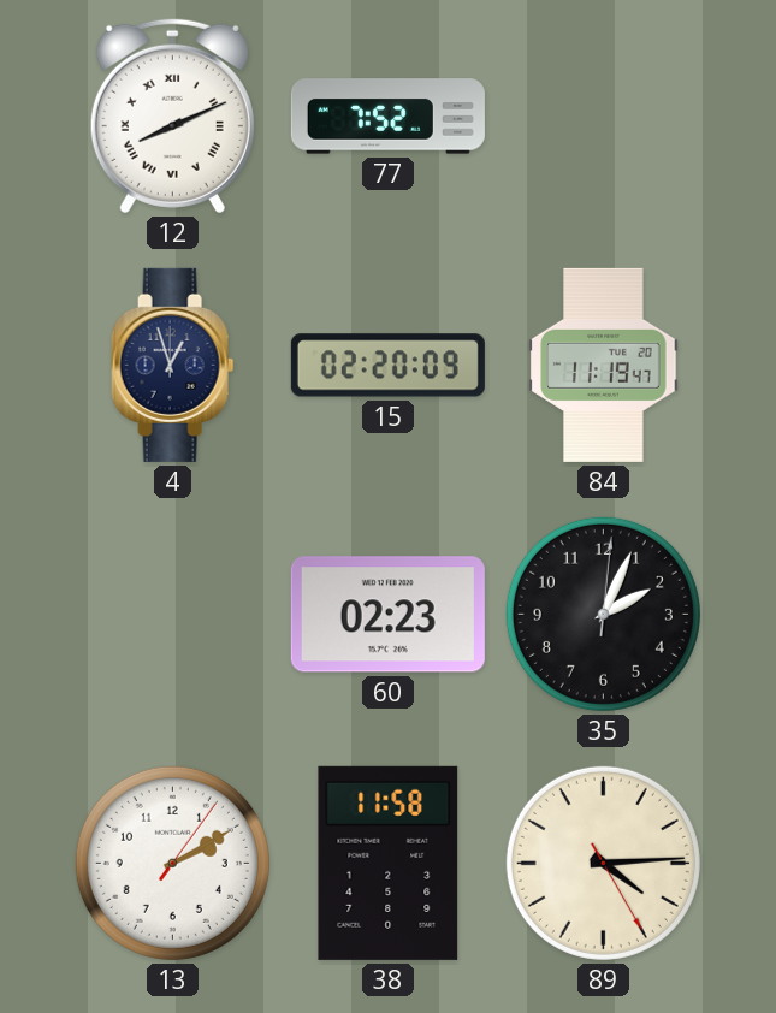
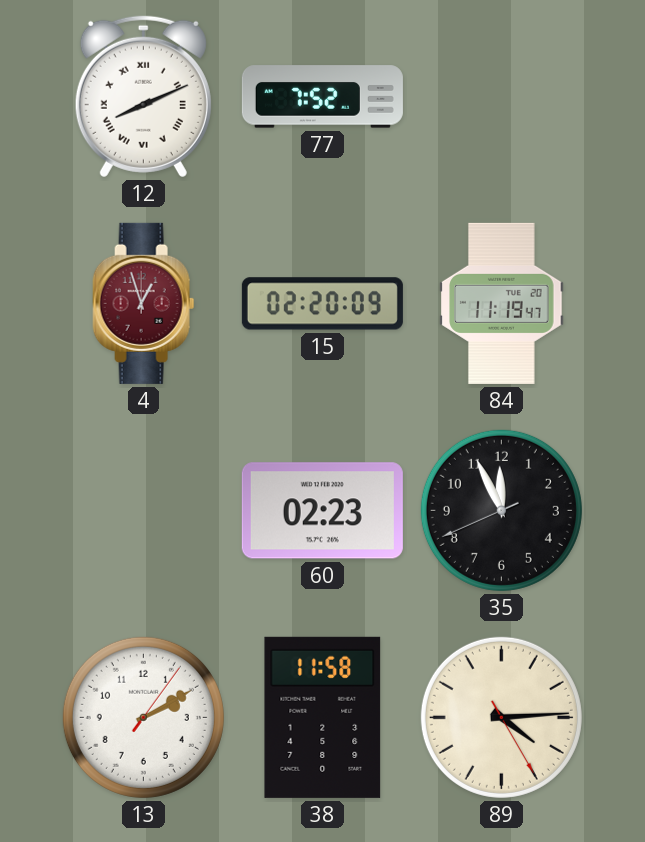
4 dial: navy -> burgundy (144, 303)
35: 2:04 -> 11:55 (501, 510)
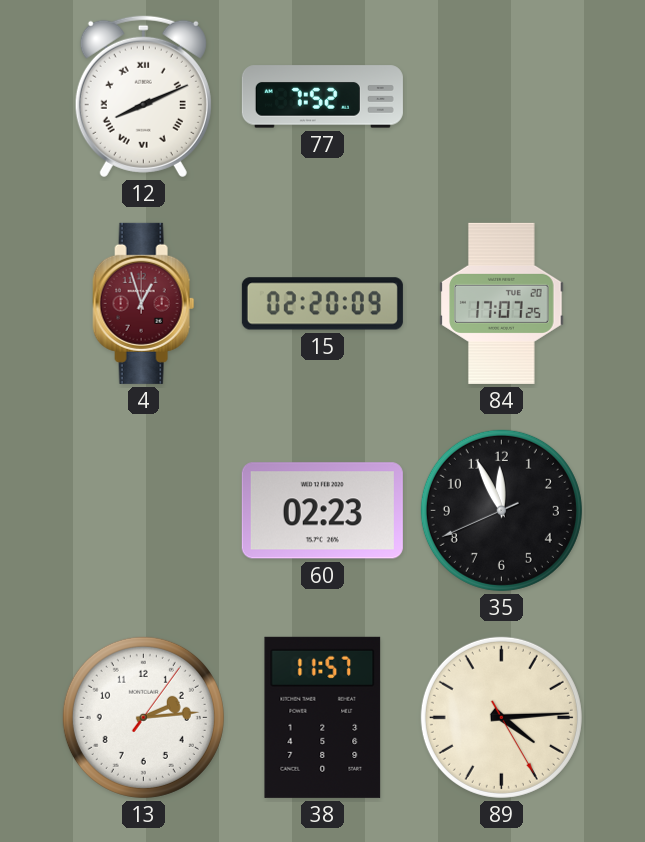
84: 11:19 -> 17:07 (502, 303)
13: 2:10 -> 2:14 (143, 717)
38: 11:58 -> 11:57 (323, 717)
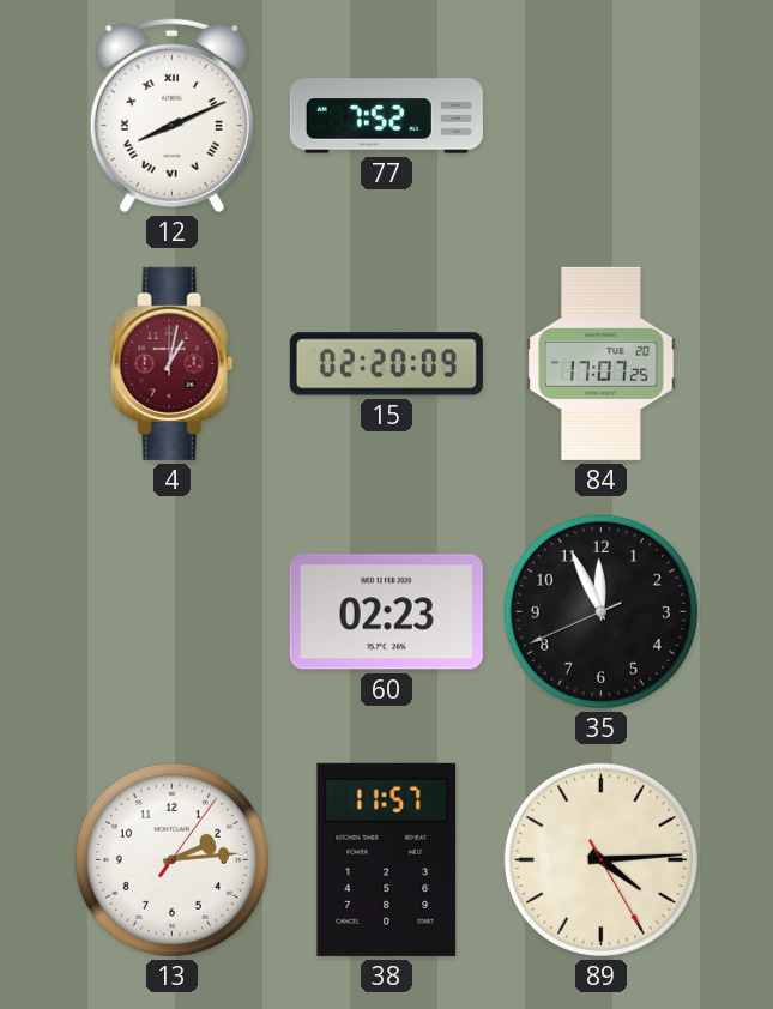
4: 12:57 -> 1:02 (173, 363)
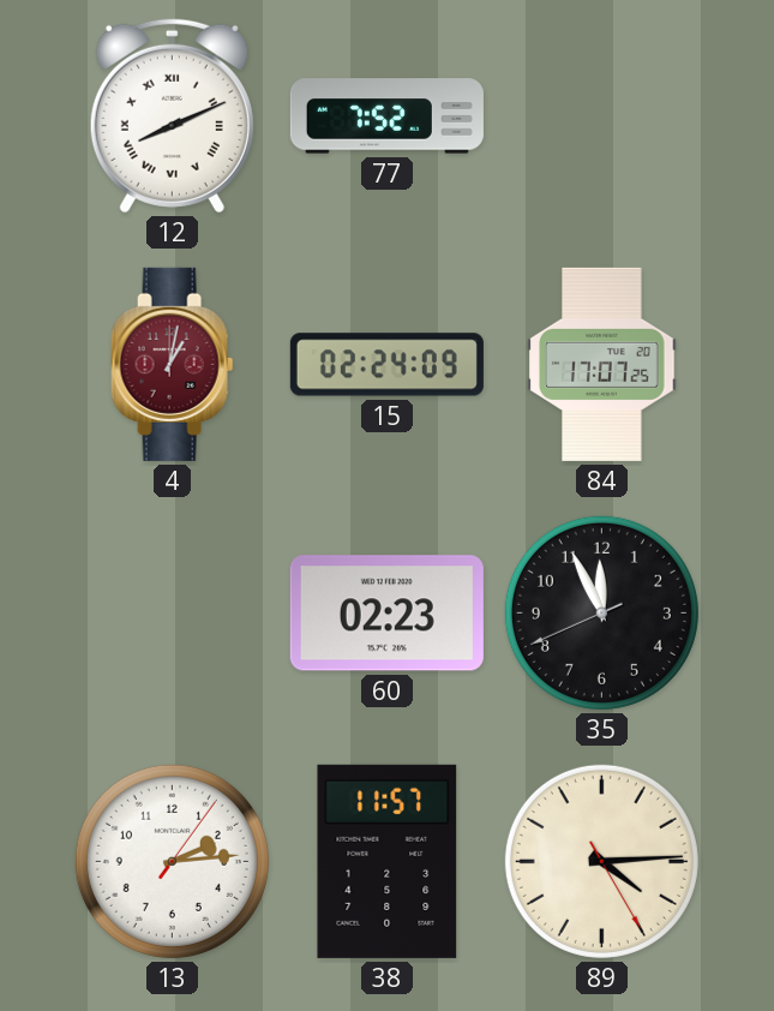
15: 02:20 -> 02:24 (386, 365)
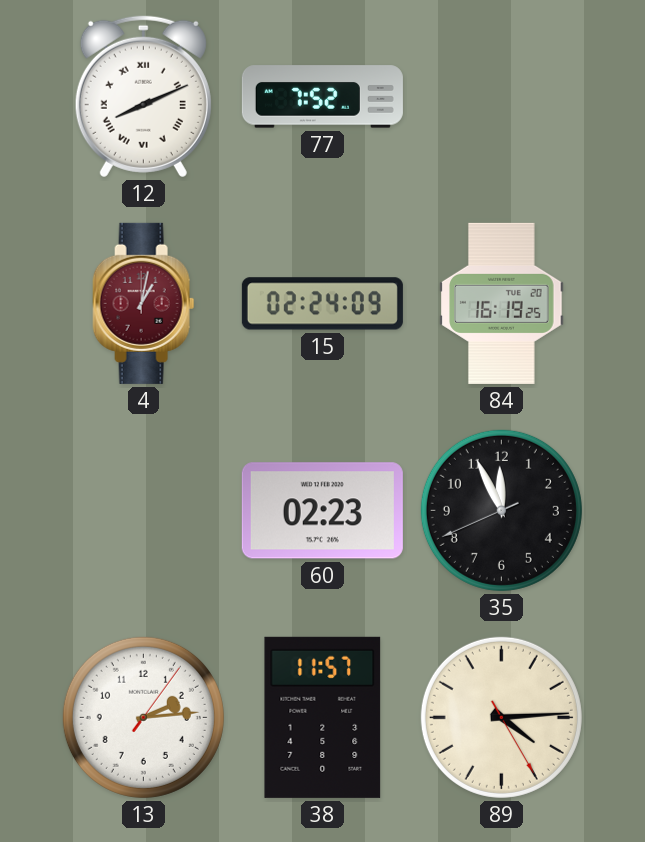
84: 17:07 -> 16:19 (502, 303)
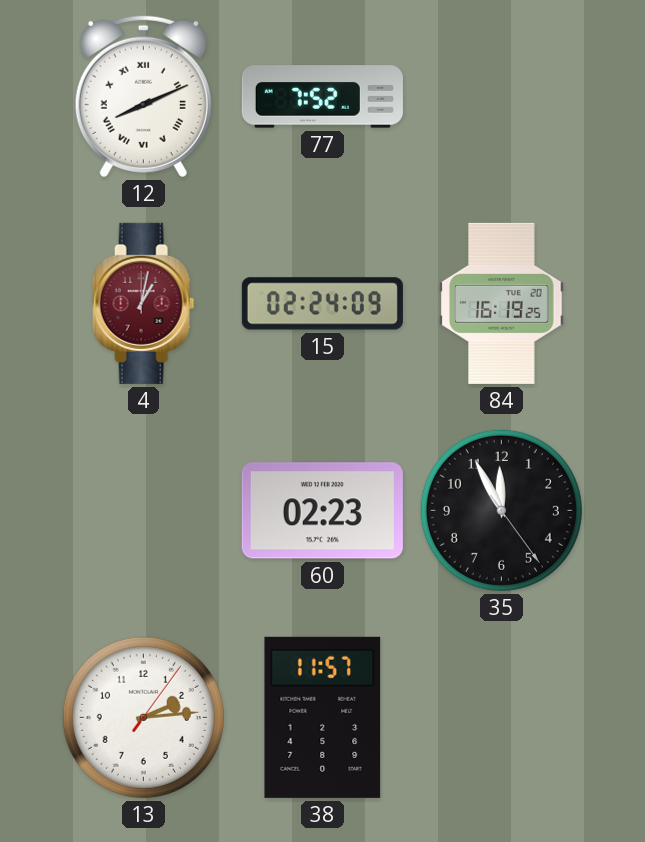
35: 11:55:41 -> 11:55:24 (501, 510)
89: 4:14 -> none (501, 717)
